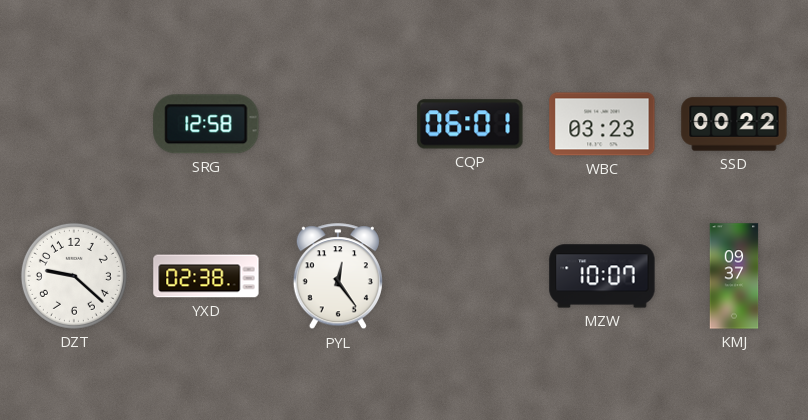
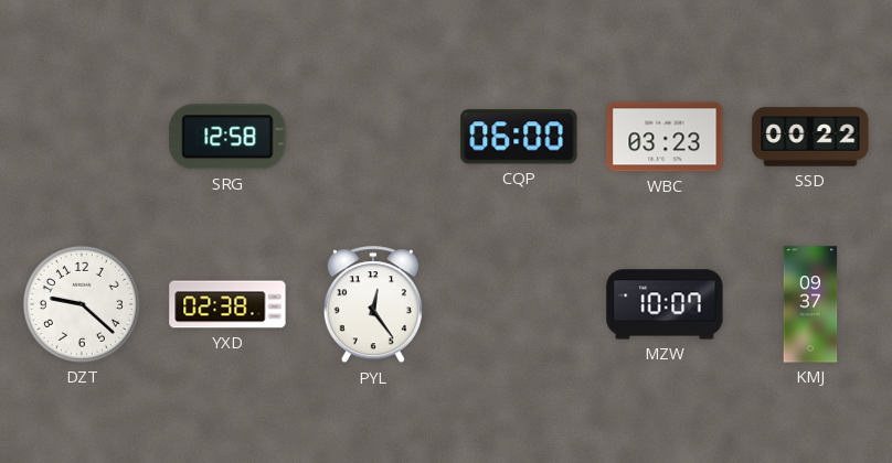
CQP: 06:01 -> 06:00 (519, 137)
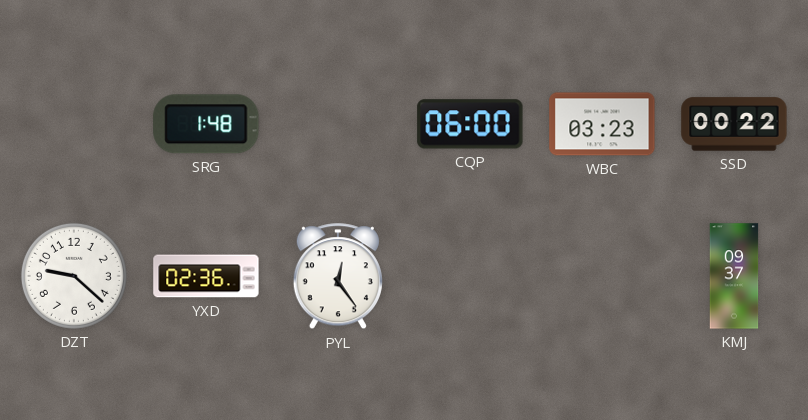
SRG: 12:58 -> 1:48 (206, 124)
YXD: 02:38 -> 02:36 (206, 276)
MZW: 10:07 -> none (665, 304)
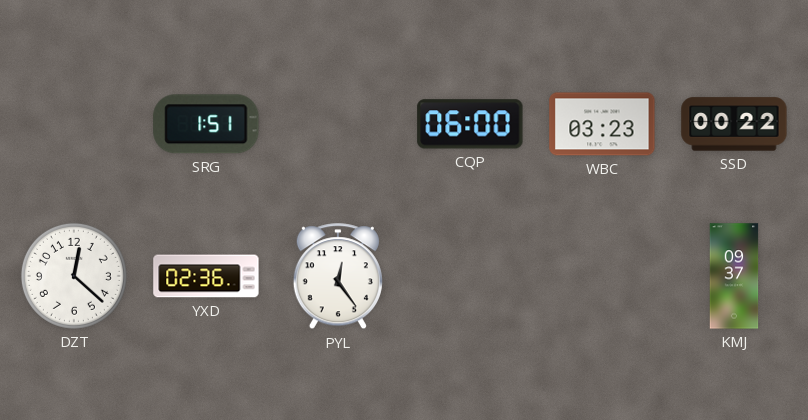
SRG: 1:48 -> 1:51 (206, 124)
DZT: 9:22 -> 12:22 (74, 276)
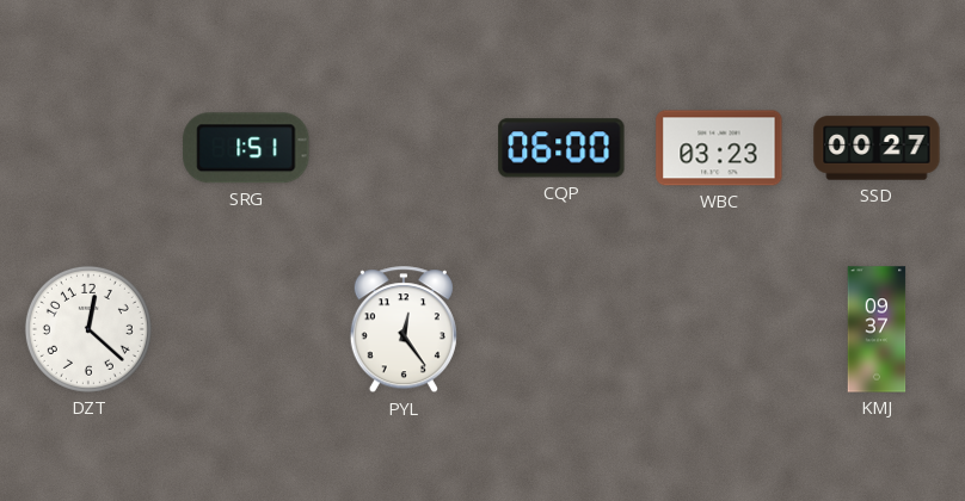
SSD: 00:22 -> 00:27 (877, 148)
YXD: 02:36 -> none (206, 276)
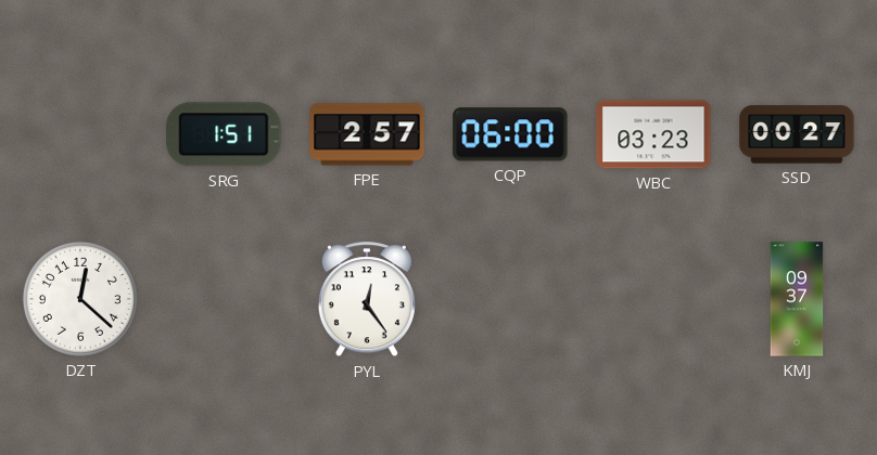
FPE: none -> 2:57 (367, 134)
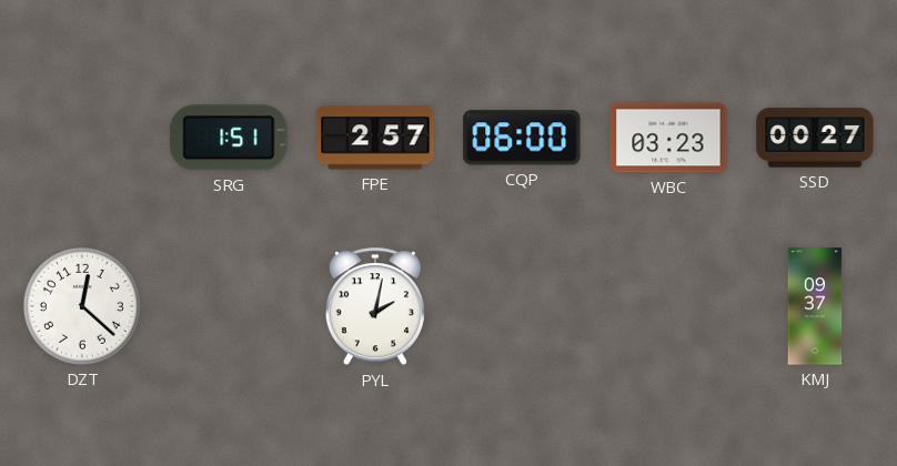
PYL: 12:24 -> 2:02 (375, 307)
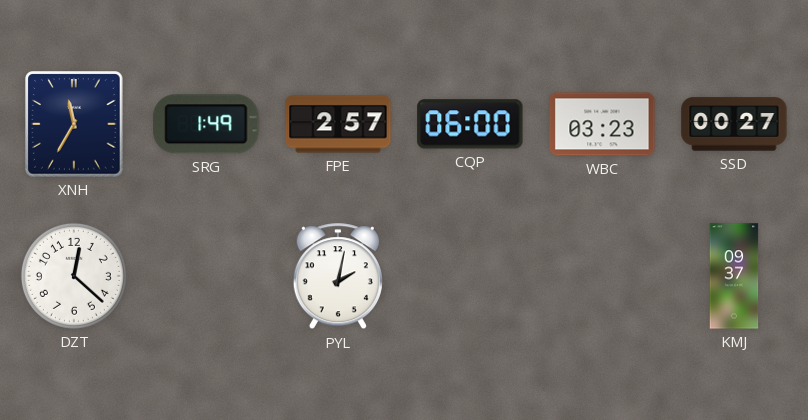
XNH: none -> 11:35 (74, 124)
SRG: 1:51 -> 1:49 (206, 124)
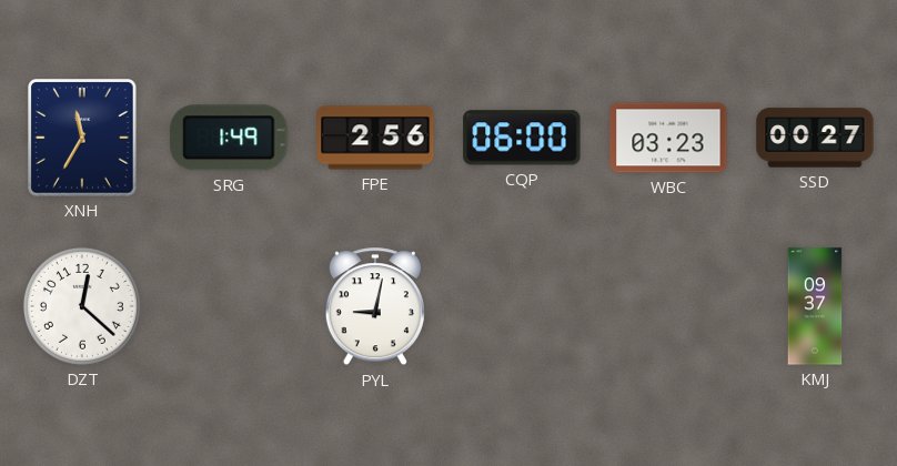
FPE: 2:57 -> 2:56 (375, 138)
PYL: 2:02 -> 9:02 (375, 307)
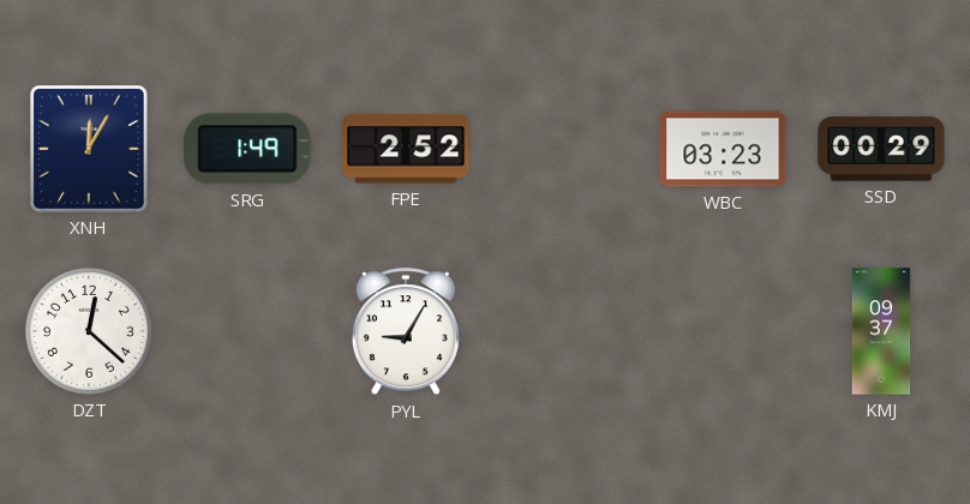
XNH: 11:35 -> 12:05 (89, 149)
FPE: 2:56 -> 2:52 (406, 149)
CQP: 06:00 -> none (522, 138)
SSD: 00:27 -> 00:29 (881, 149)
PYL: 9:02 -> 9:05 (406, 332)
